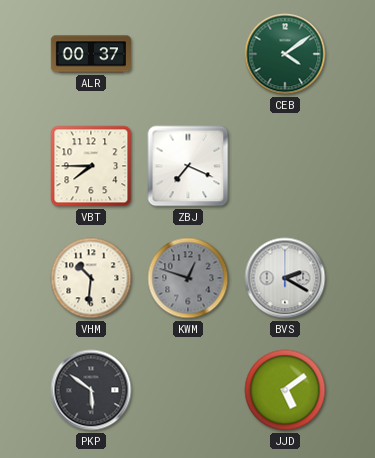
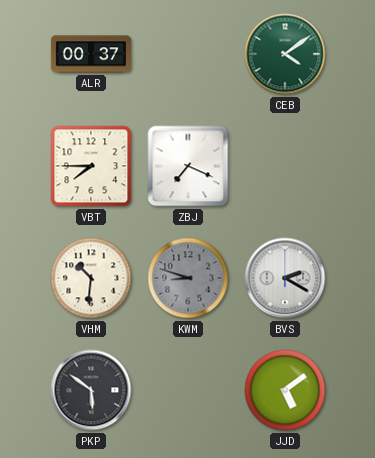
KWM: 12:48 -> 8:48 (188, 278)
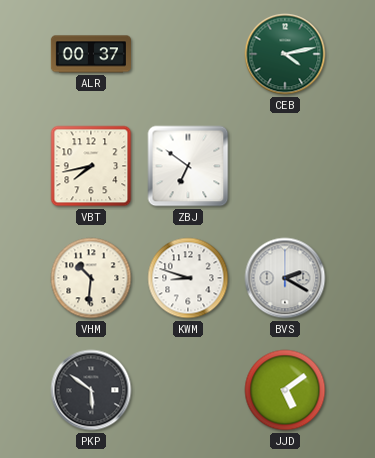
CEB: 4:09 -> 4:13 (285, 54)
VBT: 7:45 -> 7:43 (91, 166)
ZBJ: 7:19 -> 6:51 (188, 166)
KWM dial: grey -> white (188, 278)
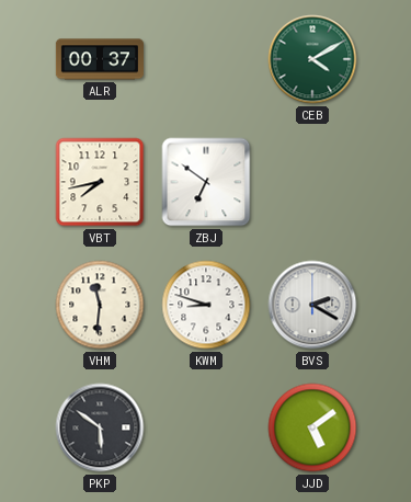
CEB: 4:13 -> 4:10 (312, 59)
VHM: 10:31 -> 11:31 (100, 305)
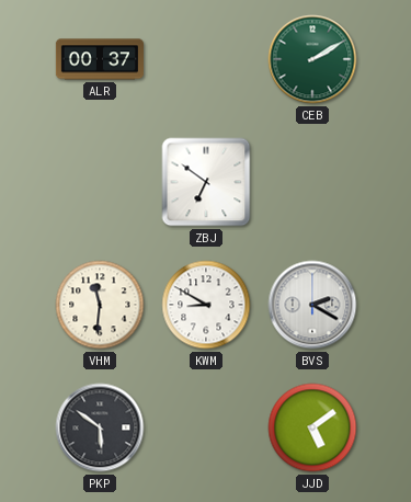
CEB: 4:10 -> 2:10 (312, 59)
VBT: 7:43 -> none (100, 182)
KWM: 8:48 -> 8:50 (206, 305)
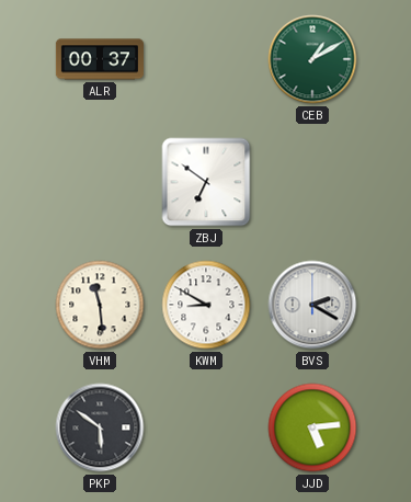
CEB: 2:10 -> 1:10 (312, 59)
VHM: 11:31 -> 11:29 (100, 305)
JJD: 5:09 -> 5:14 (312, 427)
